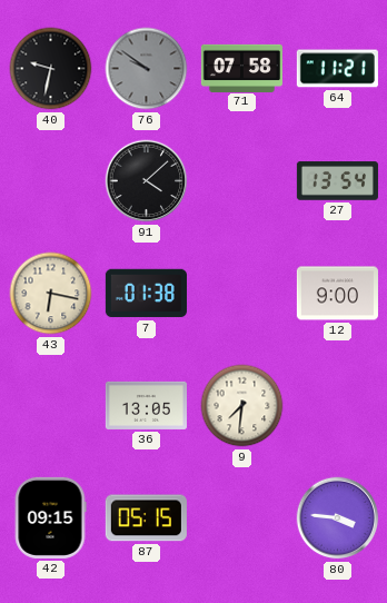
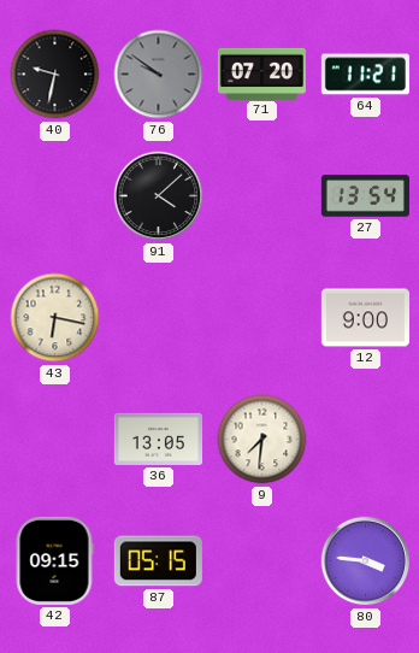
71: 07:58 -> 07:20 (261, 73)
7: 01:38 -> none (146, 294)
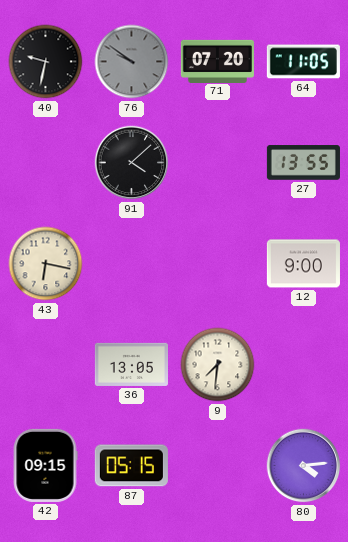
64: 11:21 -> 11:05 (303, 62)
27: 13:54 -> 13:55 (303, 163)
80: 3:46 -> 4:14 (304, 466)
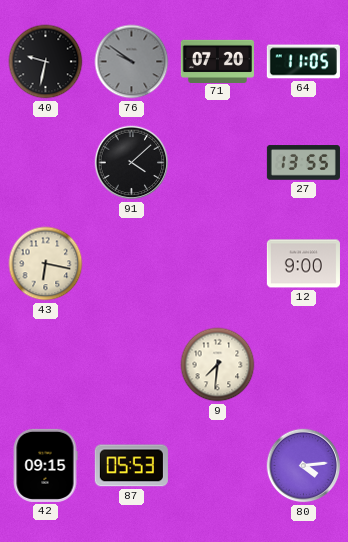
36: 13:05 -> none (131, 364)
87: 05:15 -> 05:53 (131, 466)
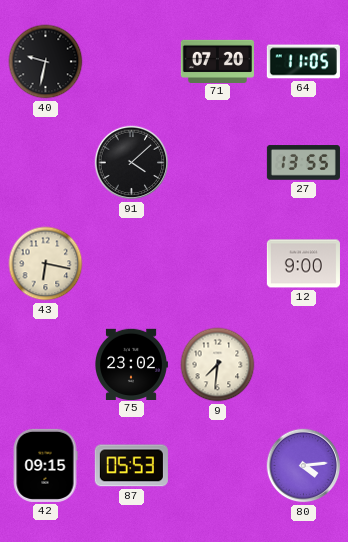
76: 9:51 -> none (132, 62)
75: none -> 23:02 (132, 364)
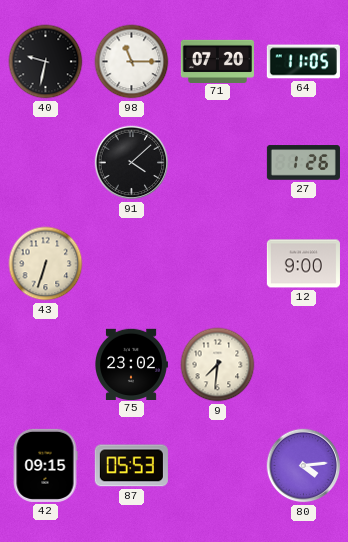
98: none -> 11:15 (132, 62)
27: 13:55 -> 1:26 (303, 163)
43: 6:17 -> 6:33 (46, 264)
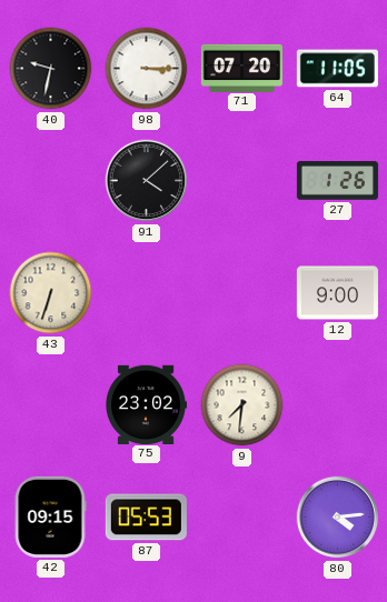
98: 11:15 -> 3:15 (147, 69)
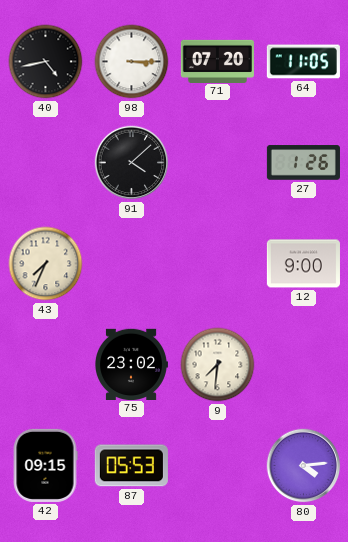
40: 9:32 -> 4:43 (46, 62)
43: 6:33 -> 7:34 (46, 264)
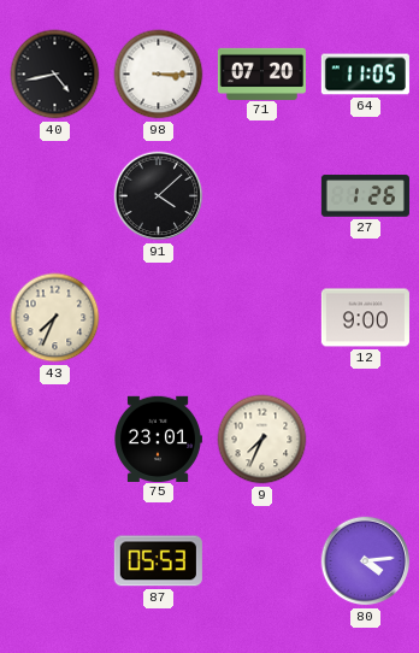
75: 23:02 -> 23:01 (159, 439)
9: 7:31 -> 7:34 (262, 440)
42: 09:15 -> none (45, 465)
